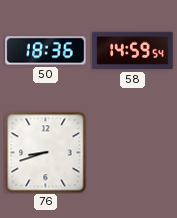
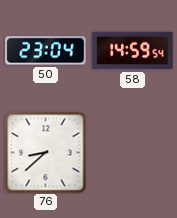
50: 18:36 -> 23:04 (46, 51)
76: 8:42 -> 8:38 (45, 152)
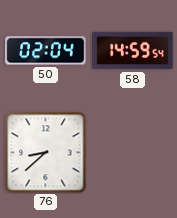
50: 23:04 -> 02:04 (46, 51)
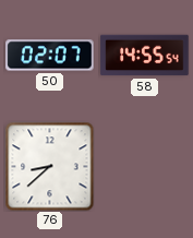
50: 02:04 -> 02:07 (50, 56)
58: 14:59 -> 14:55 (145, 56)
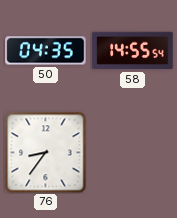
50: 02:07 -> 04:35 (46, 51)
76: 8:38 -> 8:36 (45, 152)
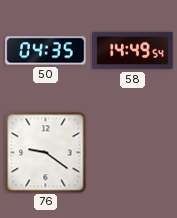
58: 14:55 -> 14:49 (133, 51)
76: 8:36 -> 9:21 (45, 152)
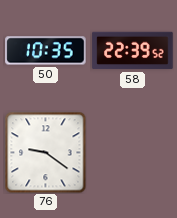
50: 04:35 -> 10:35 (46, 51)
58: 14:49 -> 22:39 (133, 51)
